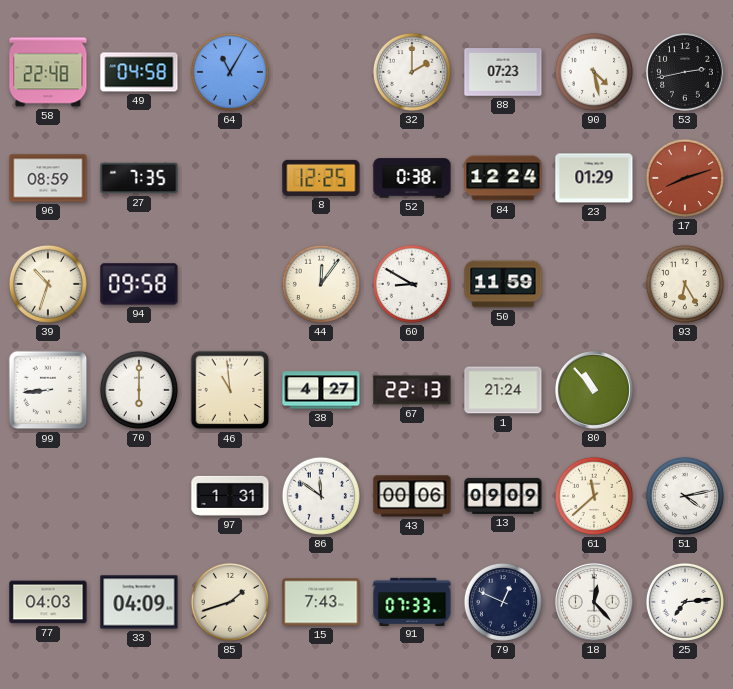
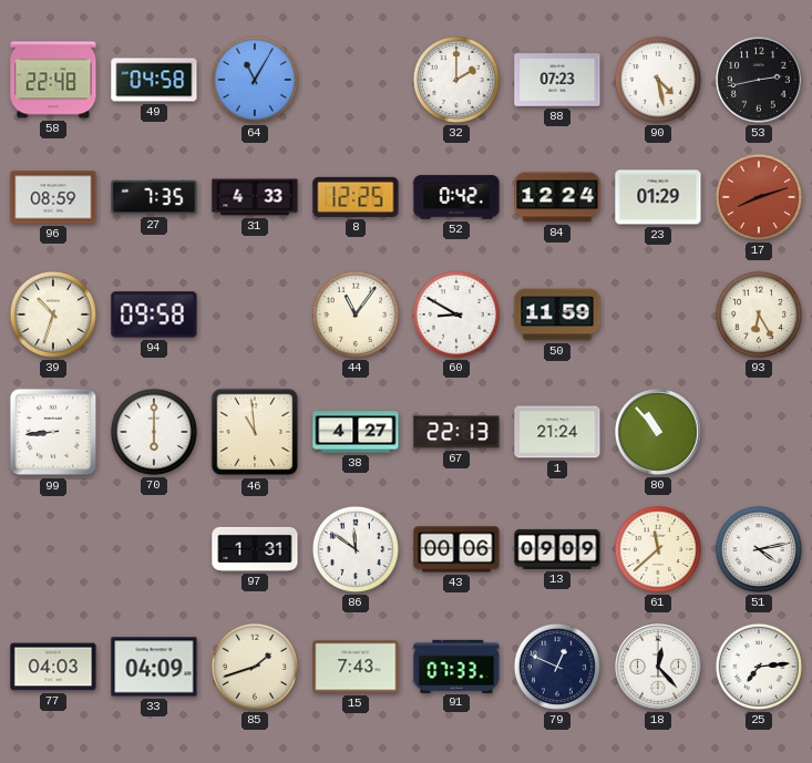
31: none -> 4:33 (255, 197)
52: 0:38 -> 0:42 (456, 197)
44: 12:06 -> 11:06 (356, 315)
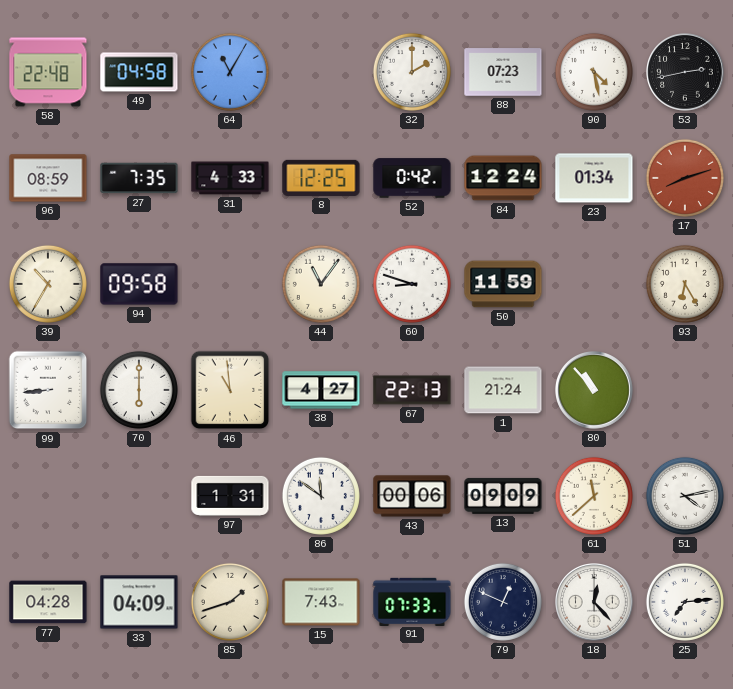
23: 01:29 -> 01:34 (594, 178)
39: 10:33 -> 10:35 (48, 284)
60: 8:50 -> 8:48 (412, 284)
77: 04:03 -> 04:28 (48, 602)
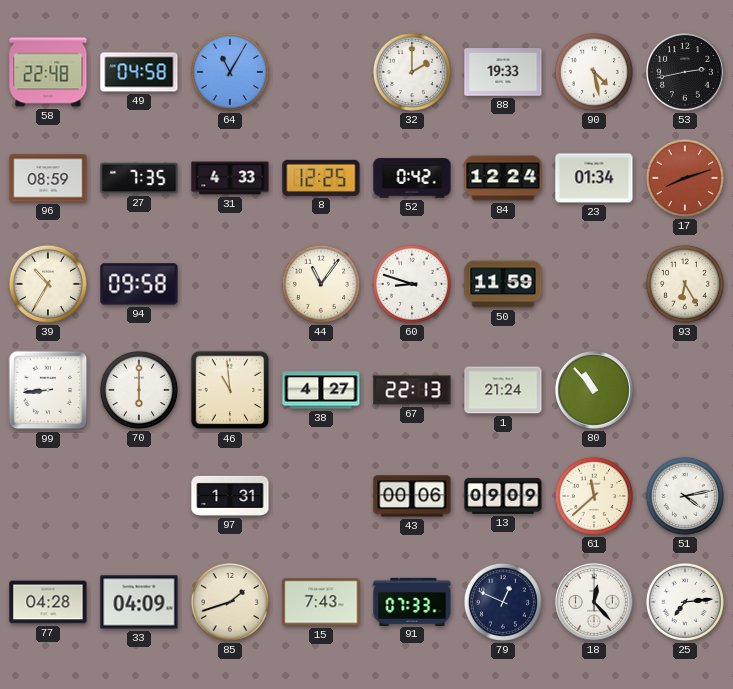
88: 07:23 -> 19:33 (503, 72)
86: 11:51 -> none (321, 496)
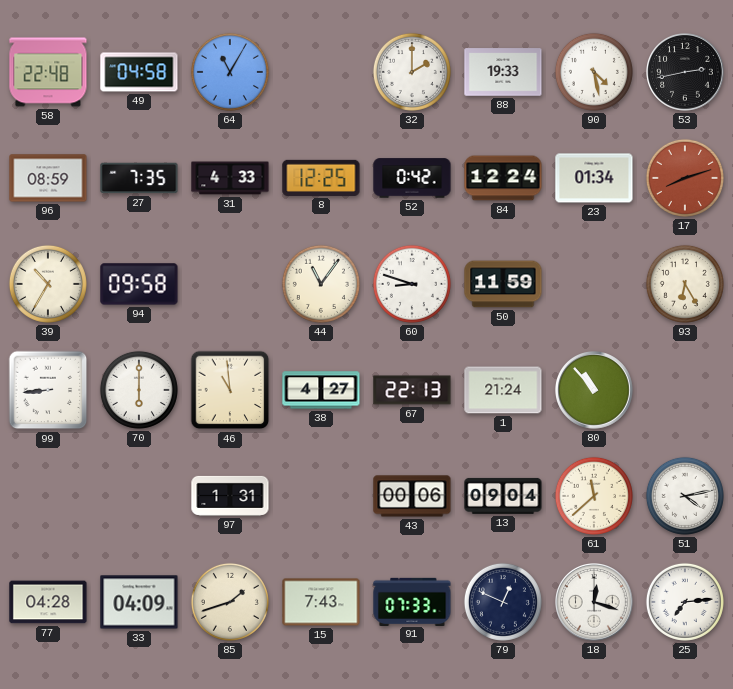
13: 09:09 -> 09:04 (503, 496)
18: 12:23 -> 12:18 (594, 602)
